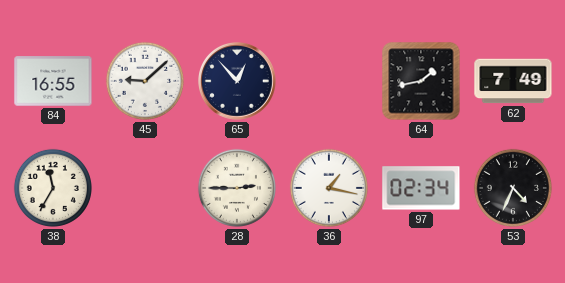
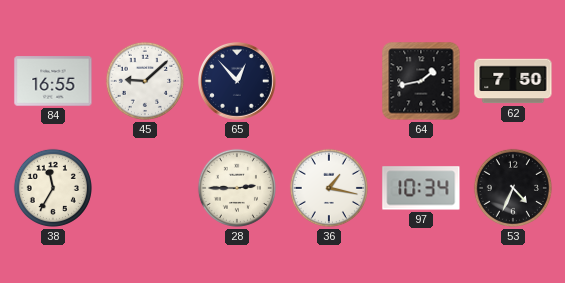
62: 7:49 -> 7:50 (513, 81)
97: 02:34 -> 10:34 (421, 188)
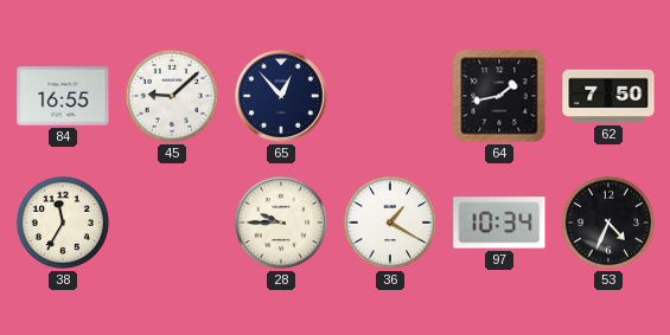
28: 2:45 -> 9:45 (281, 223)
36: 1:17 -> 1:20 (390, 223)
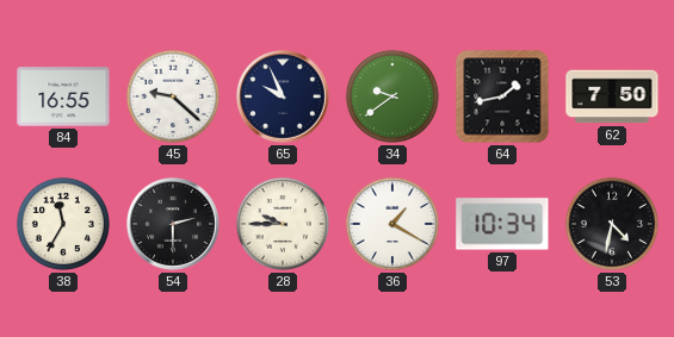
45: 9:08 -> 9:22 (173, 96)
65: 12:53 -> 9:56 (284, 98)
34: none -> 9:39 (392, 96)
54: none -> 2:30 (174, 225)
53: 4:34 -> 4:32 (612, 224)
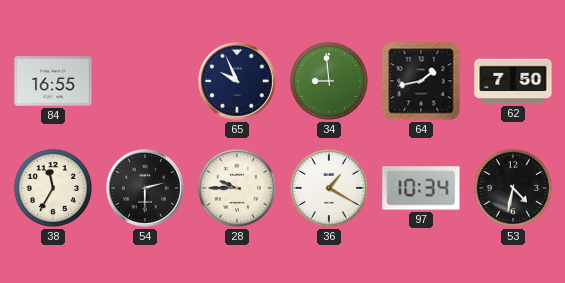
45: 9:22 -> none (173, 96)
34: 9:39 -> 8:59 (329, 81)
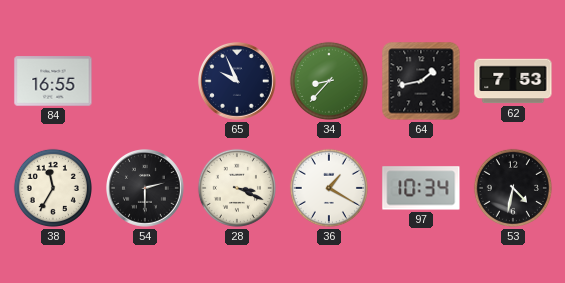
34: 8:59 -> 8:37 (329, 81)
62: 7:50 -> 7:53 (513, 81)
28: 9:45 -> 3:19 (237, 188)
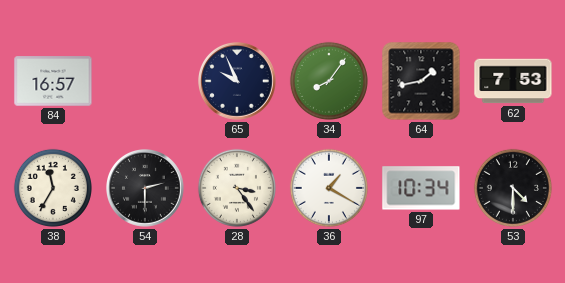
84: 16:55 -> 16:57 (53, 81)
34: 8:37 -> 8:06 (329, 81)
28: 3:19 -> 3:24 (237, 188)
53: 4:32 -> 4:30 (513, 188)
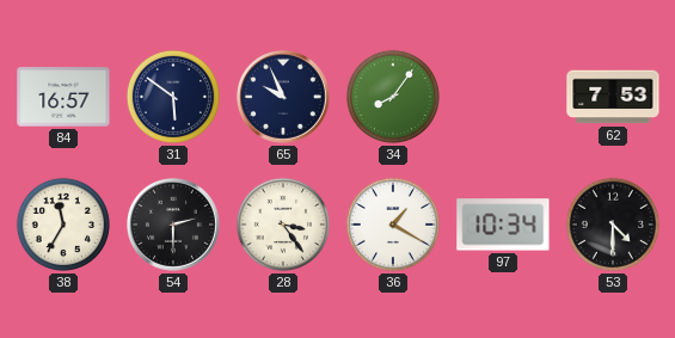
31: none -> 5:51 (173, 97)
64: 1:43 -> none (421, 81)
